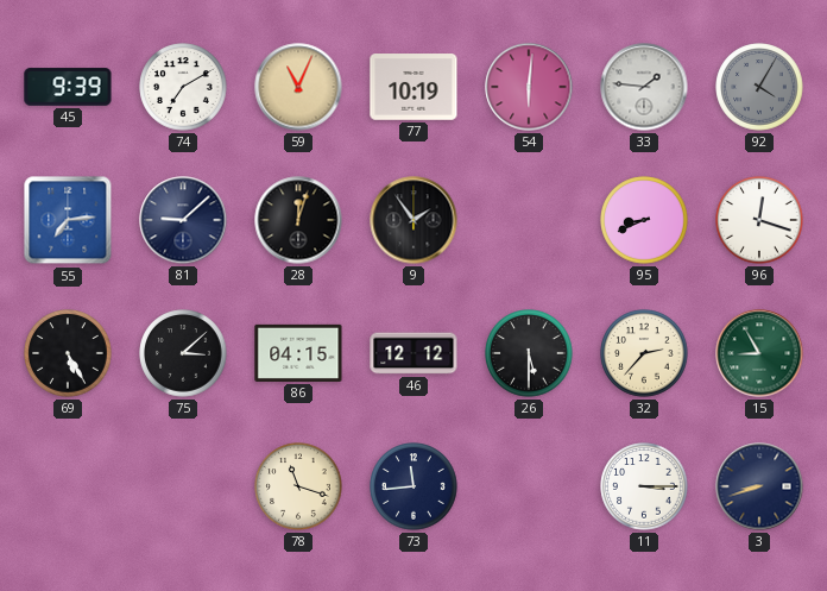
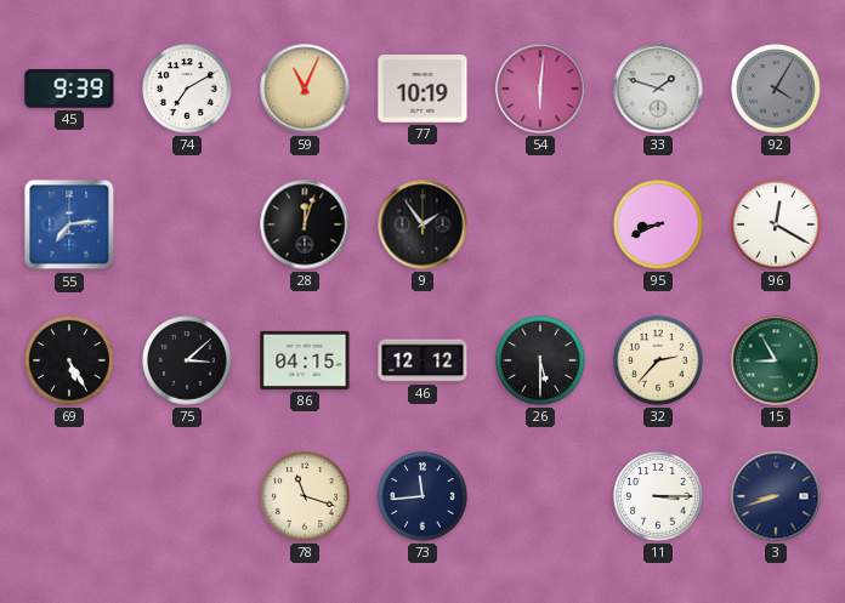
33: 1:46 -> 1:48 (658, 89)
81: 9:08 -> none (183, 220)
96: 12:18 -> 12:20 (776, 224)
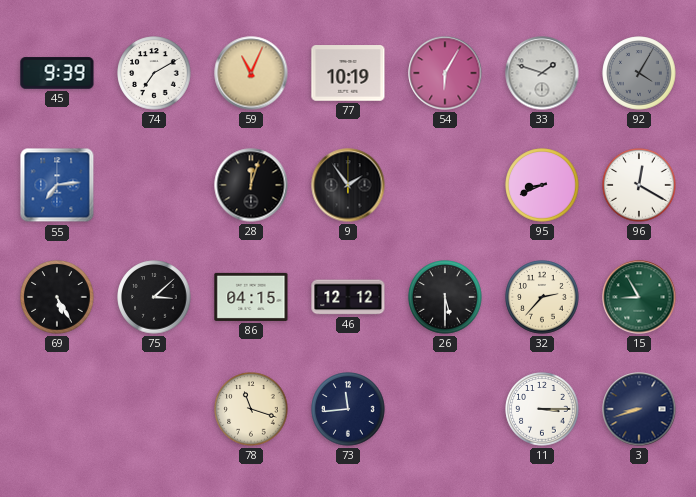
54: 6:01 -> 6:05 (445, 73)
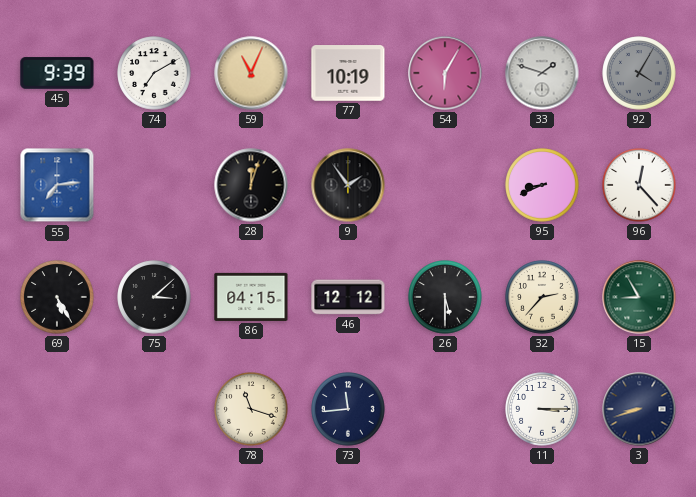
96: 12:20 -> 12:23 (639, 185)
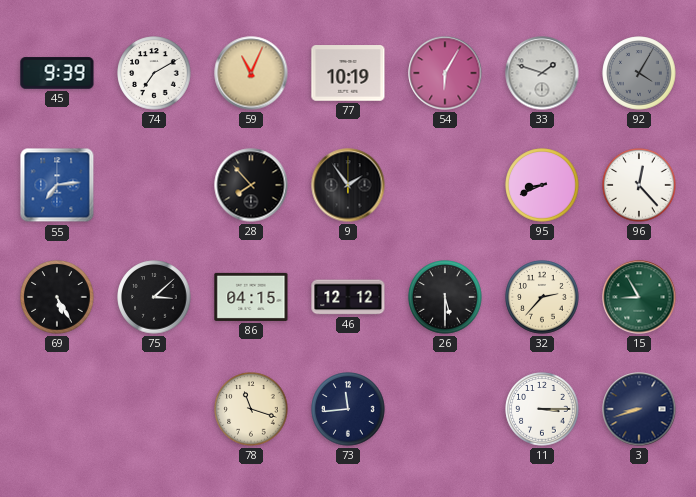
28: 12:03 -> 7:53 (251, 185)
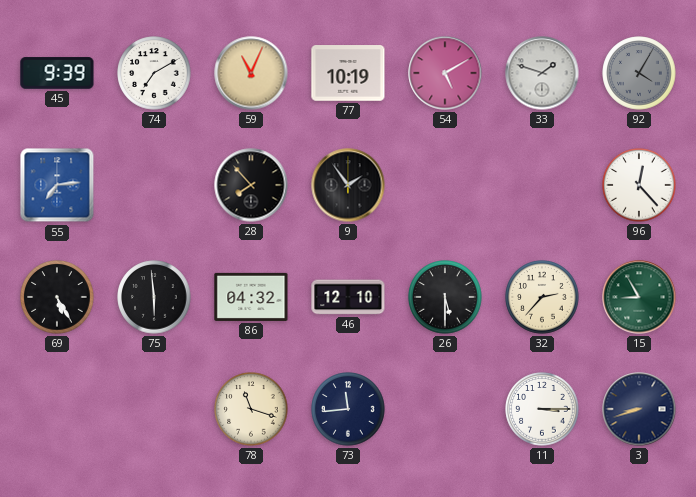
54: 6:05 -> 5:10 (445, 73)
95: 8:41 -> none (542, 185)
75: 3:08 -> 5:59 (154, 297)
86: 04:15 -> 04:32 (251, 297)
46: 12:12 -> 12:10 (348, 297)
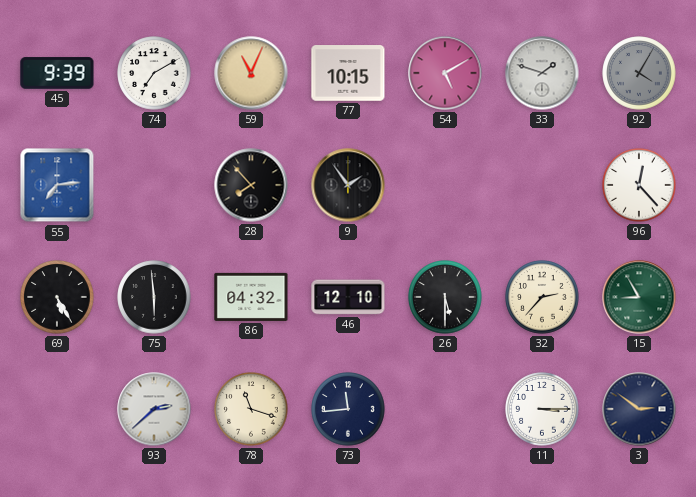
77: 10:19 -> 10:15 (348, 73)
93: none -> 2:38 (154, 409)
3: 8:42 -> 2:51 (639, 409)
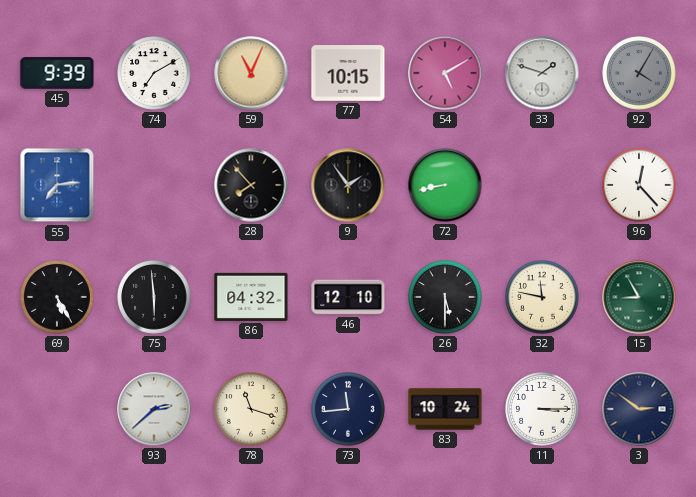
72: none -> 8:43 (445, 185)
32: 2:37 -> 11:47 (542, 297)
83: none -> 10:24 (445, 409)
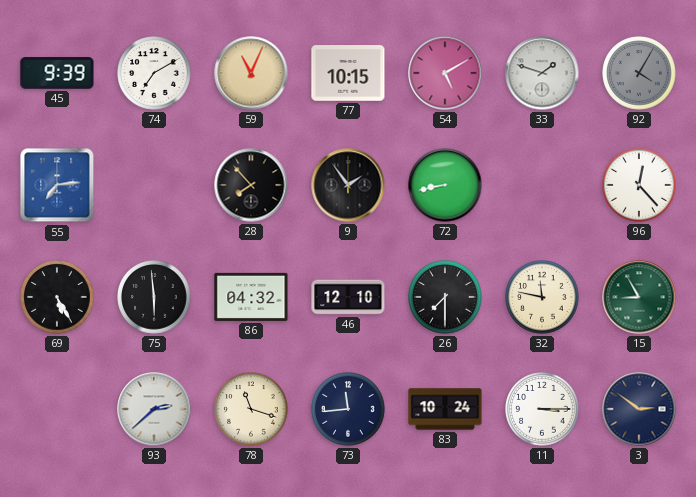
26: 5:30 -> 7:30 (445, 297)
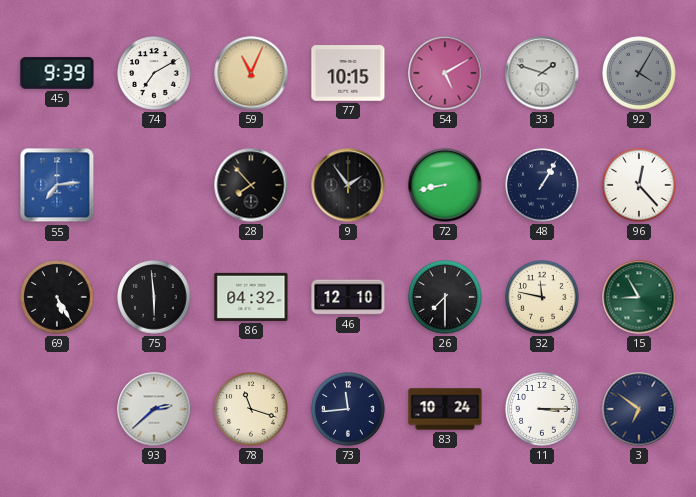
48: none -> 1:05 (542, 185)
3: 2:51 -> 6:51 (639, 409)
